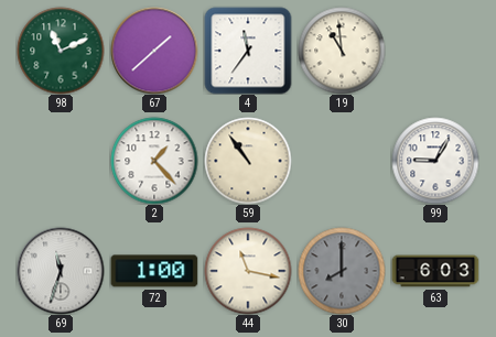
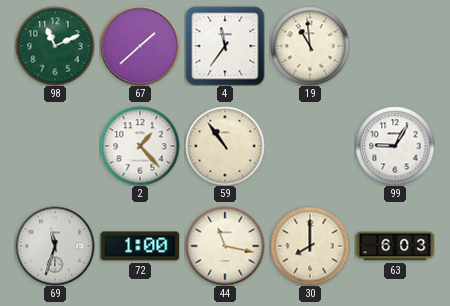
30 dial: grey -> cream (310, 246)
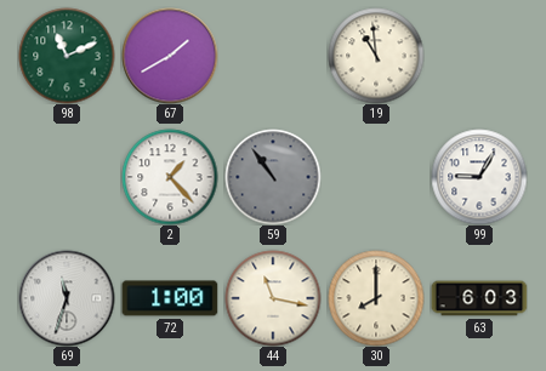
67: 1:38 -> 1:40 (170, 56)
4: 11:36 -> none (225, 46)
59 dial: cream -> grey (273, 177)
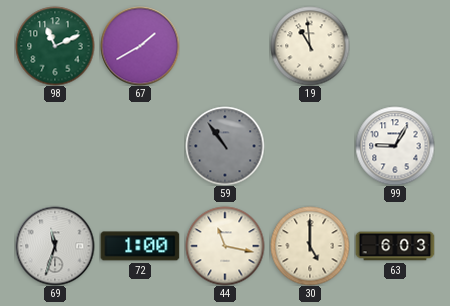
2: 1:23 -> none (170, 177)
30: 8:00 -> 5:00 (310, 246)
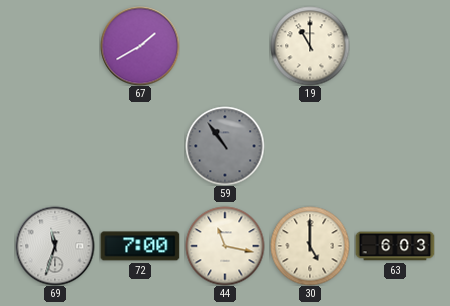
98: 11:11 -> none (55, 46)
19: 10:59 -> 11:00 (310, 46)
99: 9:05 -> none (395, 146)
72: 1:00 -> 7:00 (140, 246)
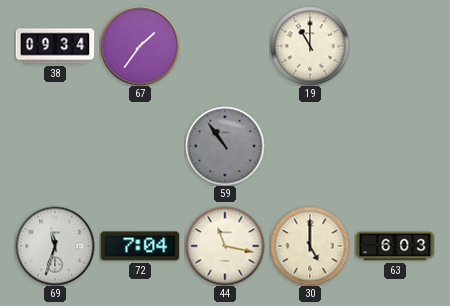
38: none -> 09:34 (55, 46)
67: 1:40 -> 1:36 (140, 46)
72: 7:00 -> 7:04 (140, 246)
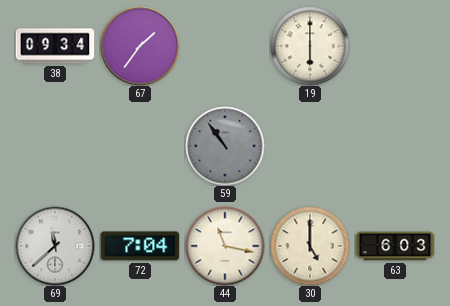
19: 11:00 -> 6:00 (310, 46)
69: 11:33 -> 11:38 (55, 246)
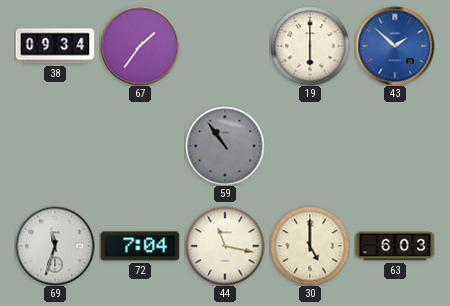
43: none -> 1:52 (395, 46)
69: 11:38 -> 11:33 (55, 246)
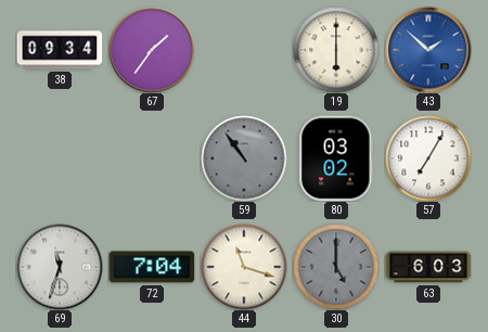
80: none -> 03:02 (336, 158)
57: none -> 7:05 (428, 158)
44: 11:17 -> 11:18 (244, 267)
30 dial: cream -> grey (336, 267)
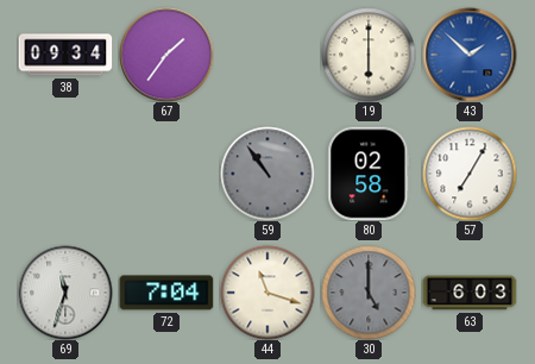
80: 03:02 -> 02:58 (369, 174)
